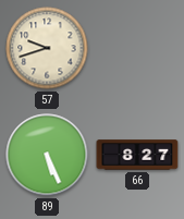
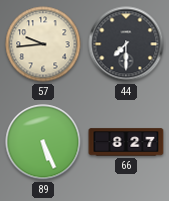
57: 9:42 -> 9:44 (43, 44)
44: none -> 7:30 (126, 44)
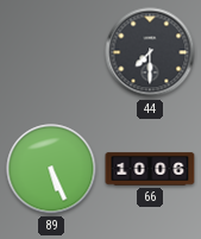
57: 9:44 -> none (43, 44)
66: 8:27 -> 10:06 (150, 169)
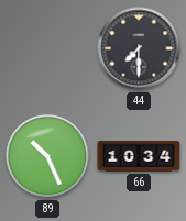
89: 5:26 -> 10:26 (47, 156)
66: 10:06 -> 10:34 (139, 156)
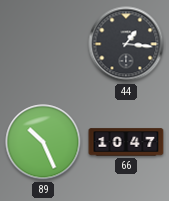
44: 7:30 -> 1:16 (126, 44)
66: 10:34 -> 10:47 (126, 142)
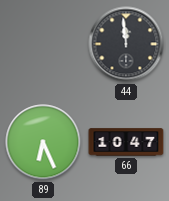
44: 1:16 -> 11:59 (126, 44)
89: 10:26 -> 6:26 (43, 142)
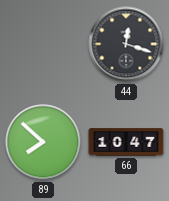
44: 11:59 -> 12:18 (126, 44)
89: 6:26 -> 7:52 (43, 142)
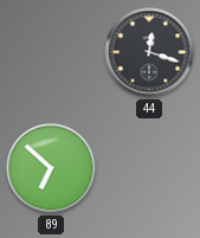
89: 7:52 -> 6:52 (51, 168)
66: 10:47 -> none (126, 142)
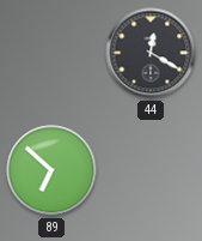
44: 12:18 -> 12:20 (151, 53)
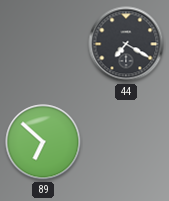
44: 12:20 -> 7:20 (126, 44)
